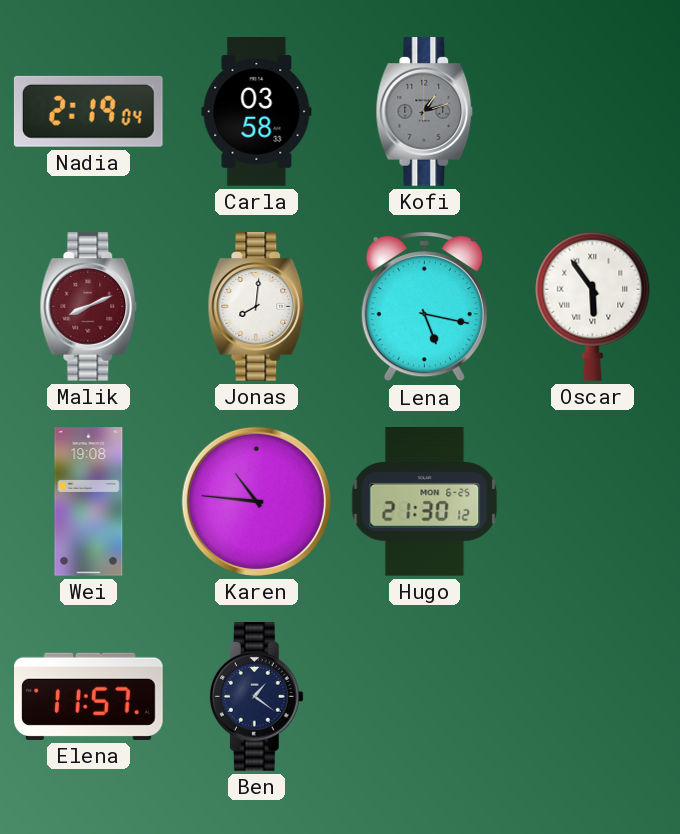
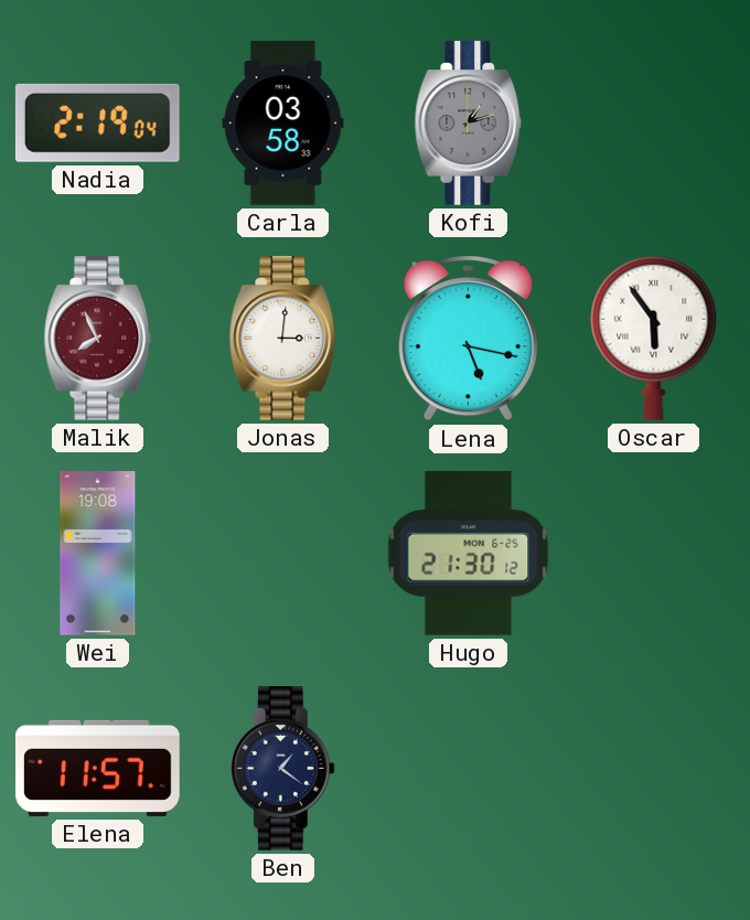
Malik: 8:11 -> 7:56 (98, 339)
Jonas: 8:01 -> 3:01 (283, 339)
Karen: 10:46 -> none (256, 501)
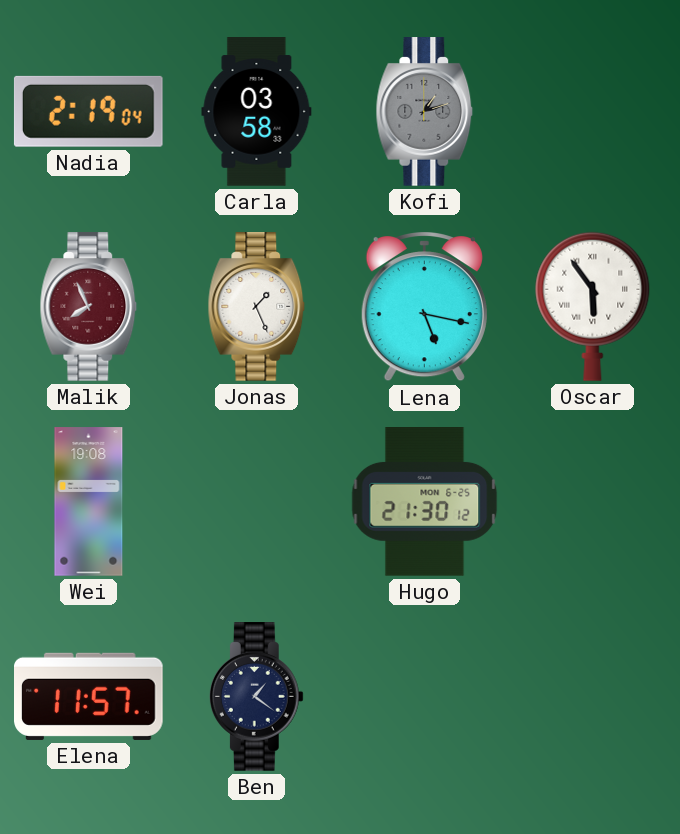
Jonas: 3:01 -> 1:26 (257, 307)
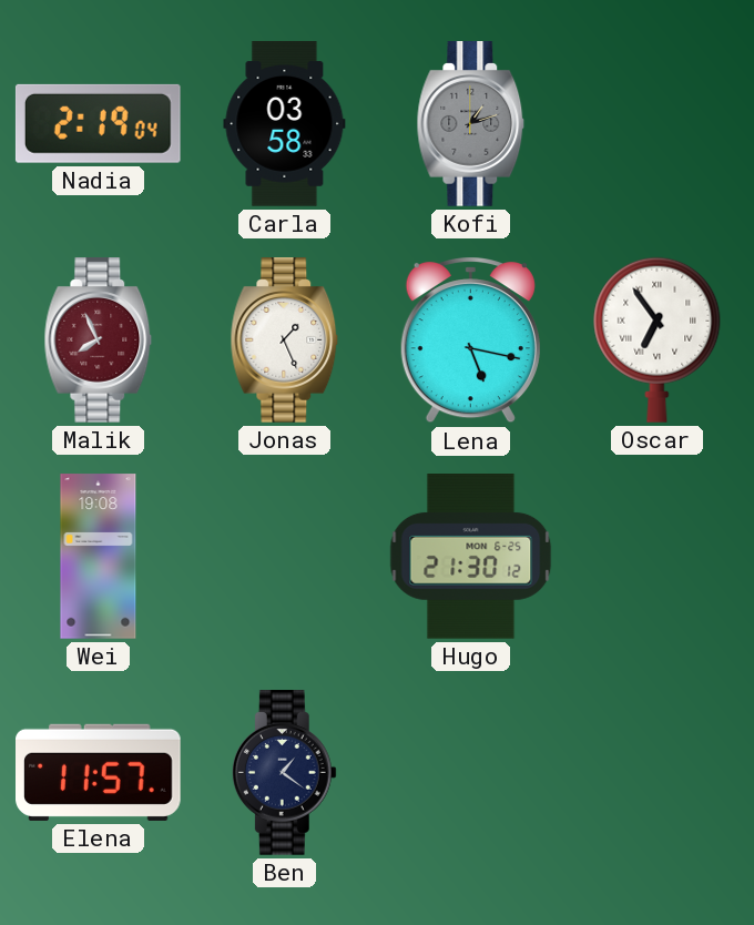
Oscar: 5:54 -> 6:54 (658, 339)
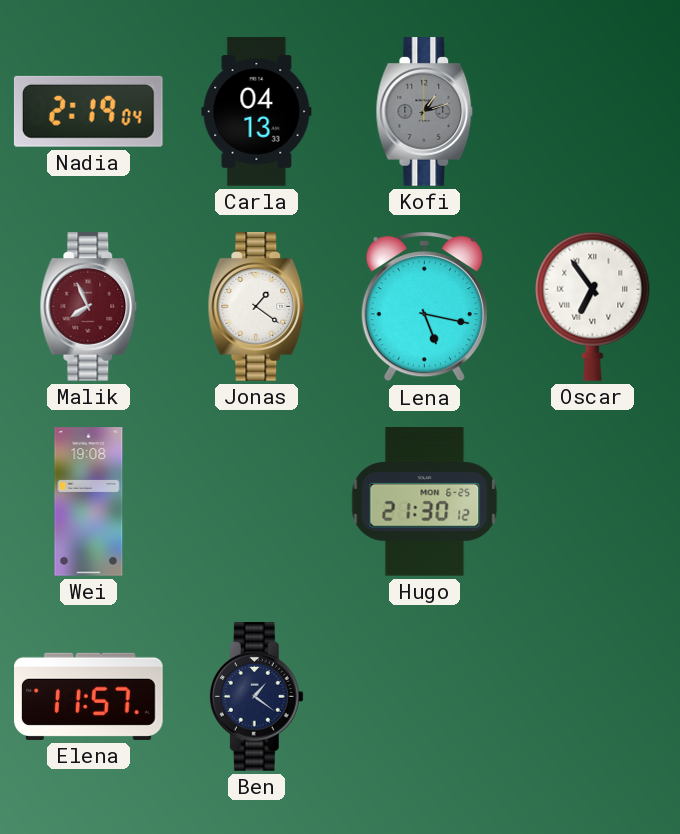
Carla: 03:58 -> 04:13 (257, 112)
Jonas: 1:26 -> 1:21 (257, 307)
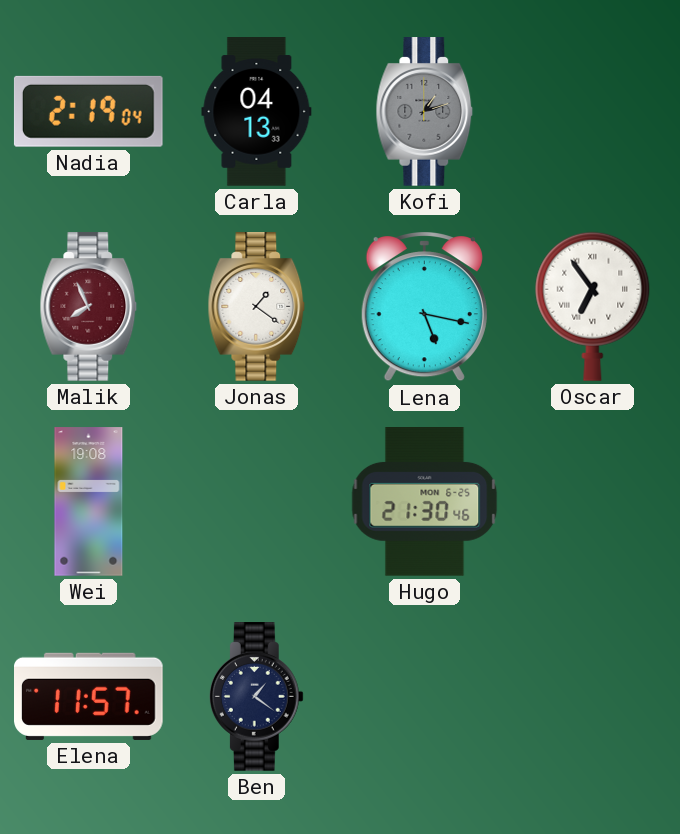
Hugo: 21:30:12 -> 21:30:46 (425, 502)
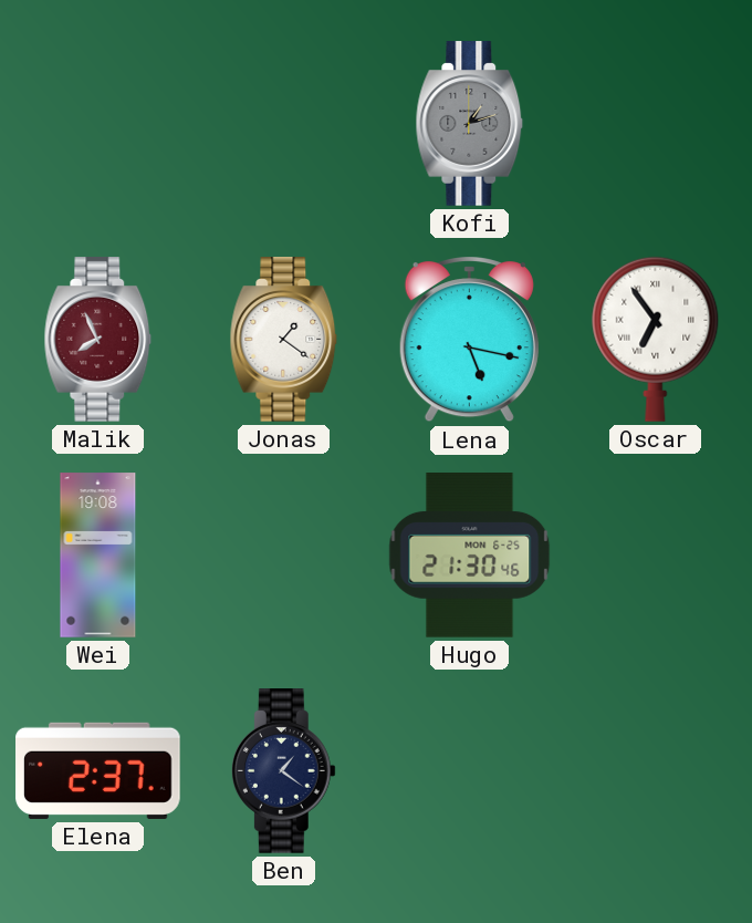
Nadia: 2:19 -> none (88, 111)
Carla: 04:13 -> none (257, 112)
Elena: 11:57 -> 2:37 (98, 770)
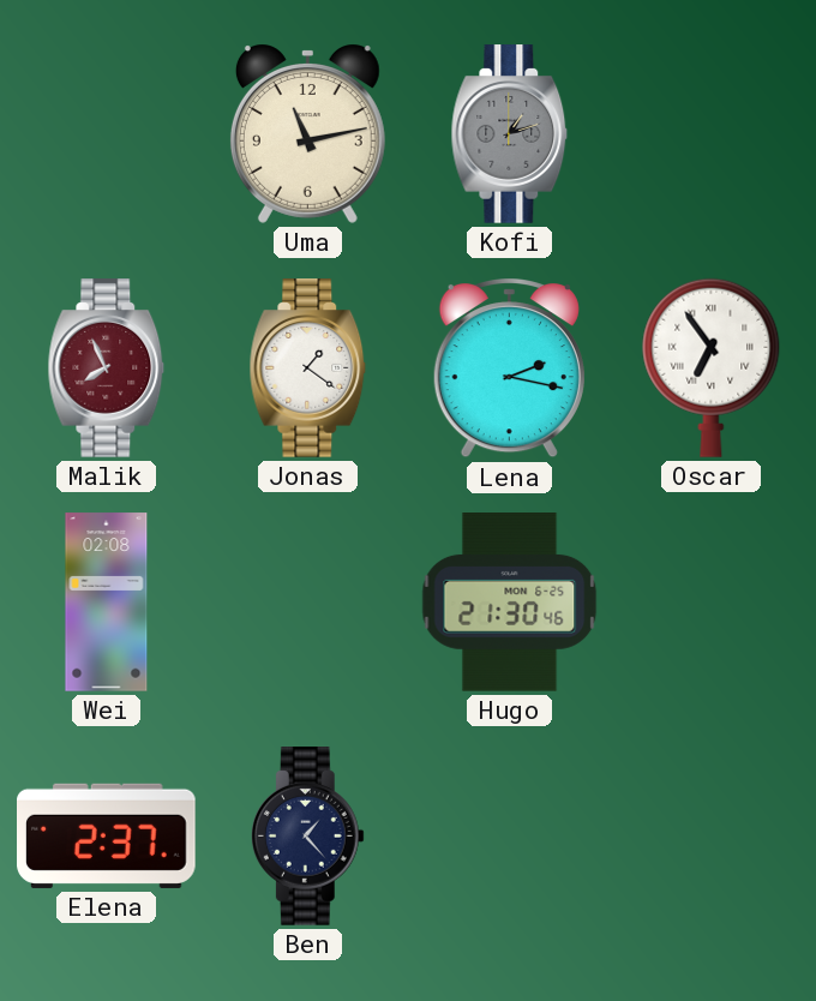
Uma: none -> 11:13 (307, 133)
Lena: 5:17 -> 2:17 (509, 368)
Wei: 19:08 -> 02:08 (107, 603)
Ben: 1:21 -> 1:23 (307, 837)
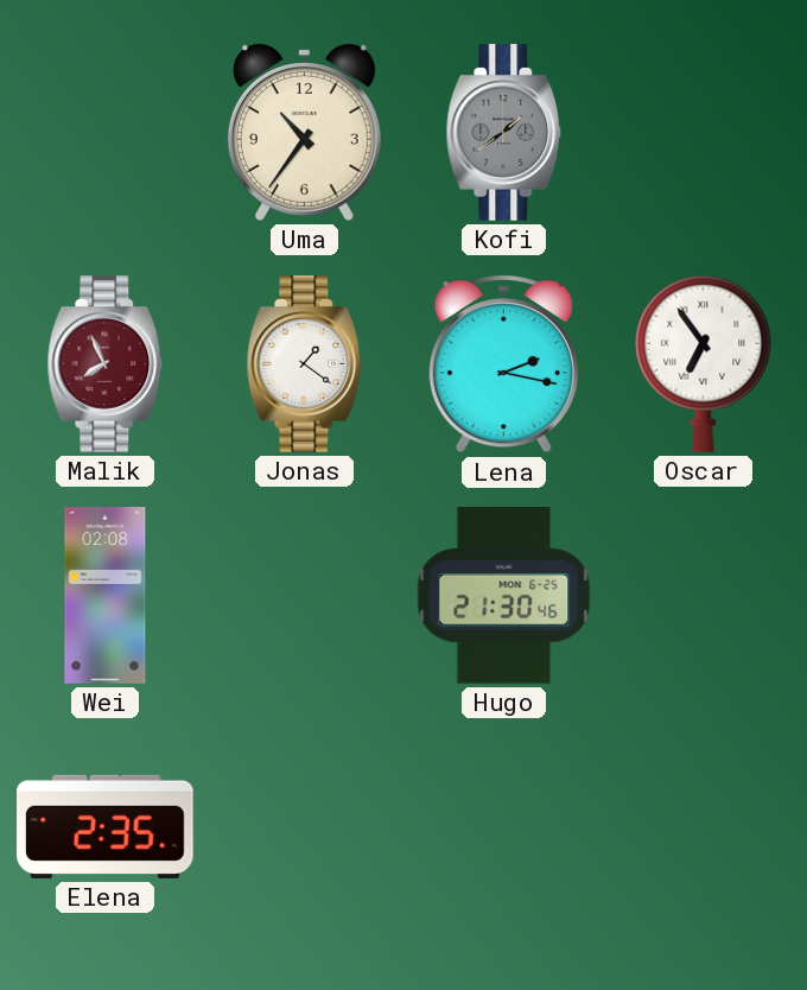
Uma: 11:13 -> 10:36 (304, 132)
Kofi: 1:12 -> 1:39 (504, 133)
Elena: 2:37 -> 2:35 (106, 826)
Ben: 1:23 -> none (307, 837)
